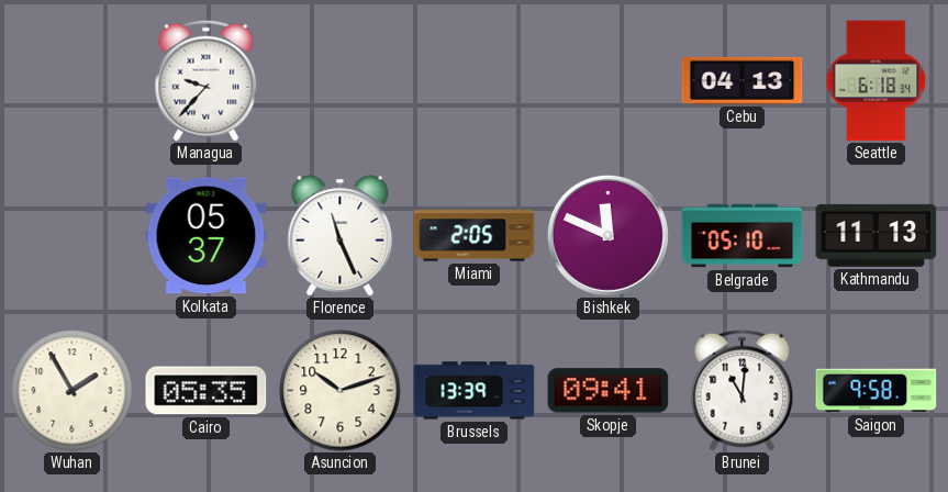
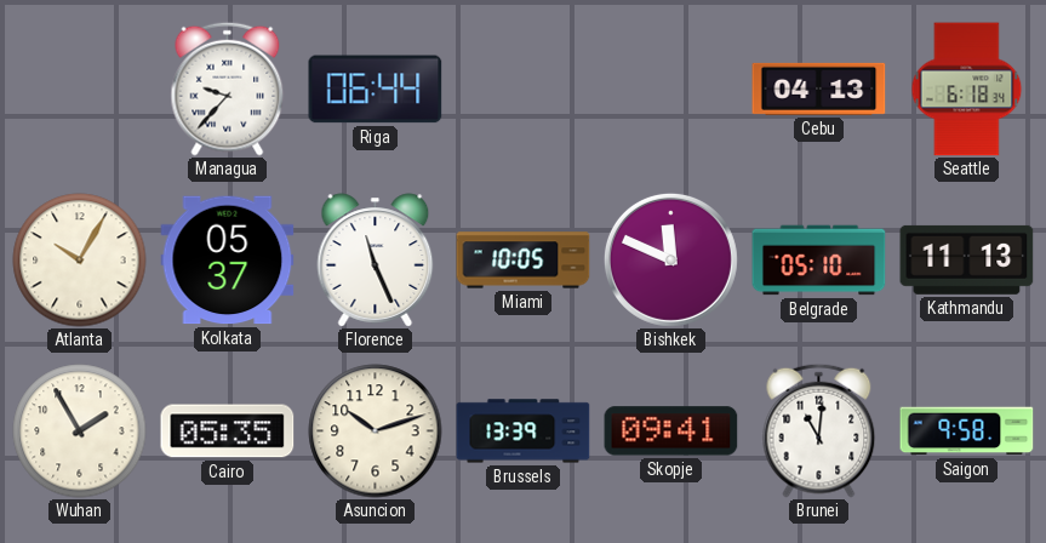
Riga: none -> 06:44 (376, 90)
Atlanta: none -> 10:05 (80, 261)
Miami: 2:05 -> 10:05 (524, 261)
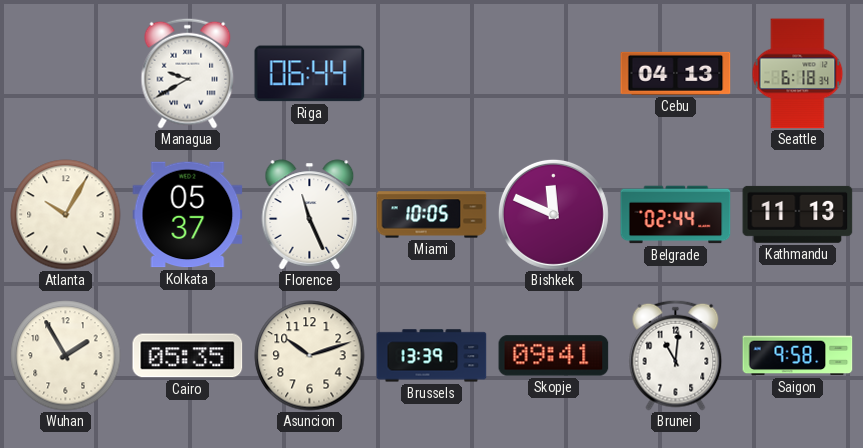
Managua: 9:37 -> 9:40 (188, 73)
Belgrade: 05:10 -> 02:44 (676, 215)
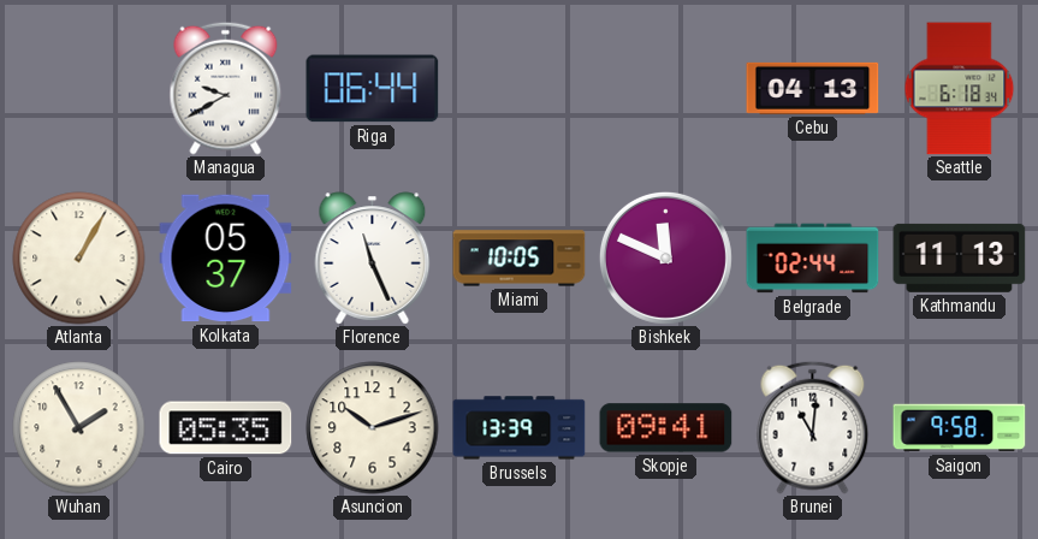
Atlanta: 10:05 -> 1:05 (79, 259)
